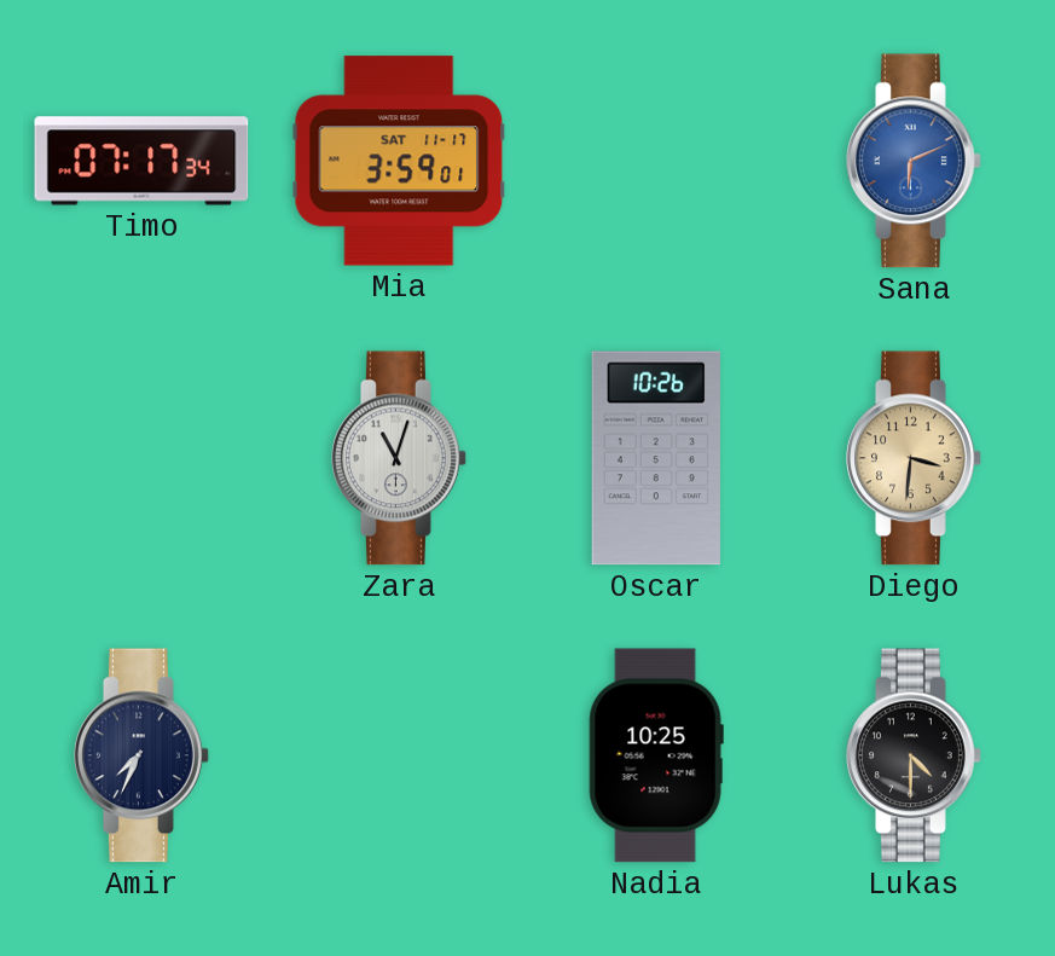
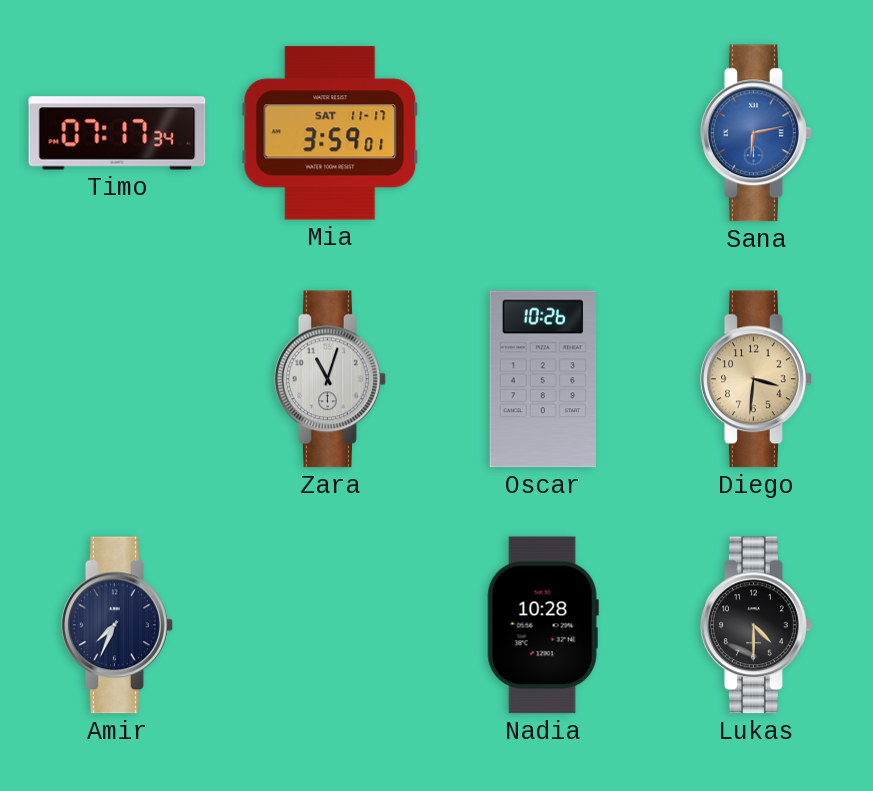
Sana: 6:11 -> 6:13 (757, 133)
Nadia: 10:25 -> 10:28 (543, 625)
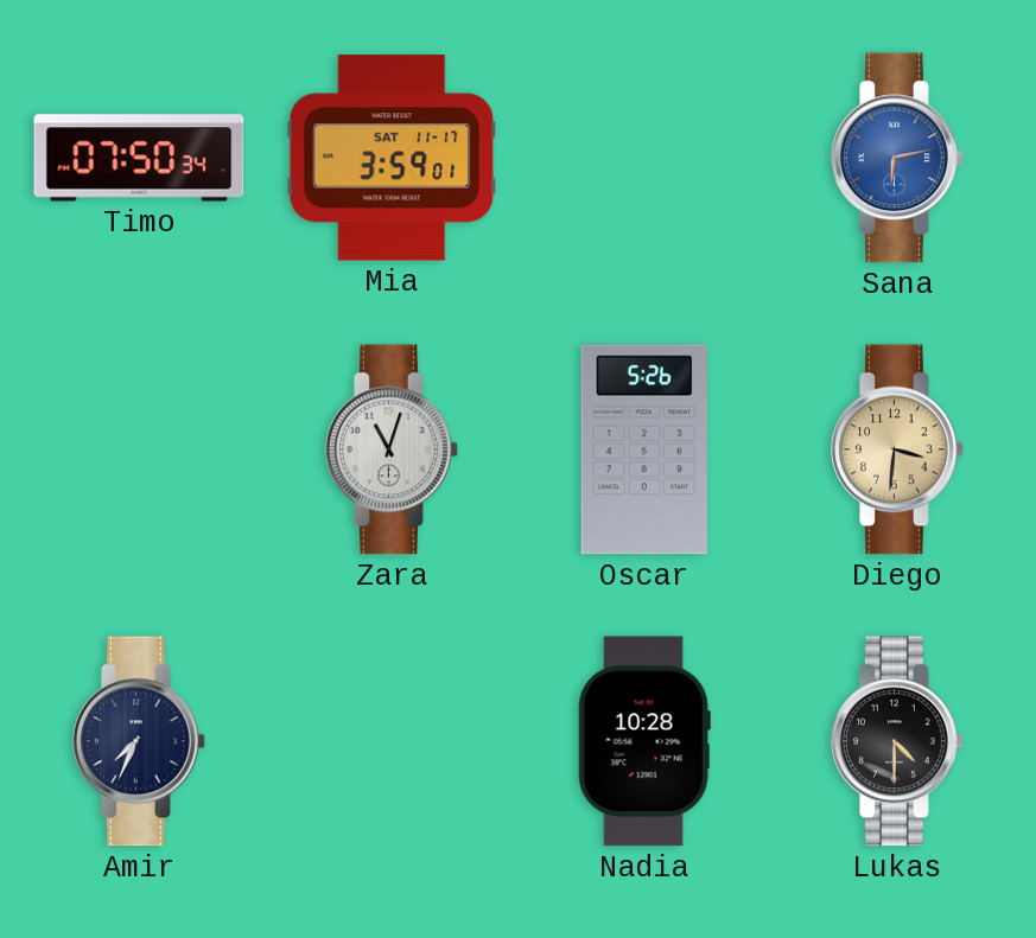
Timo: 07:17 -> 07:50 (139, 158)
Oscar: 10:26 -> 5:26 (644, 449)
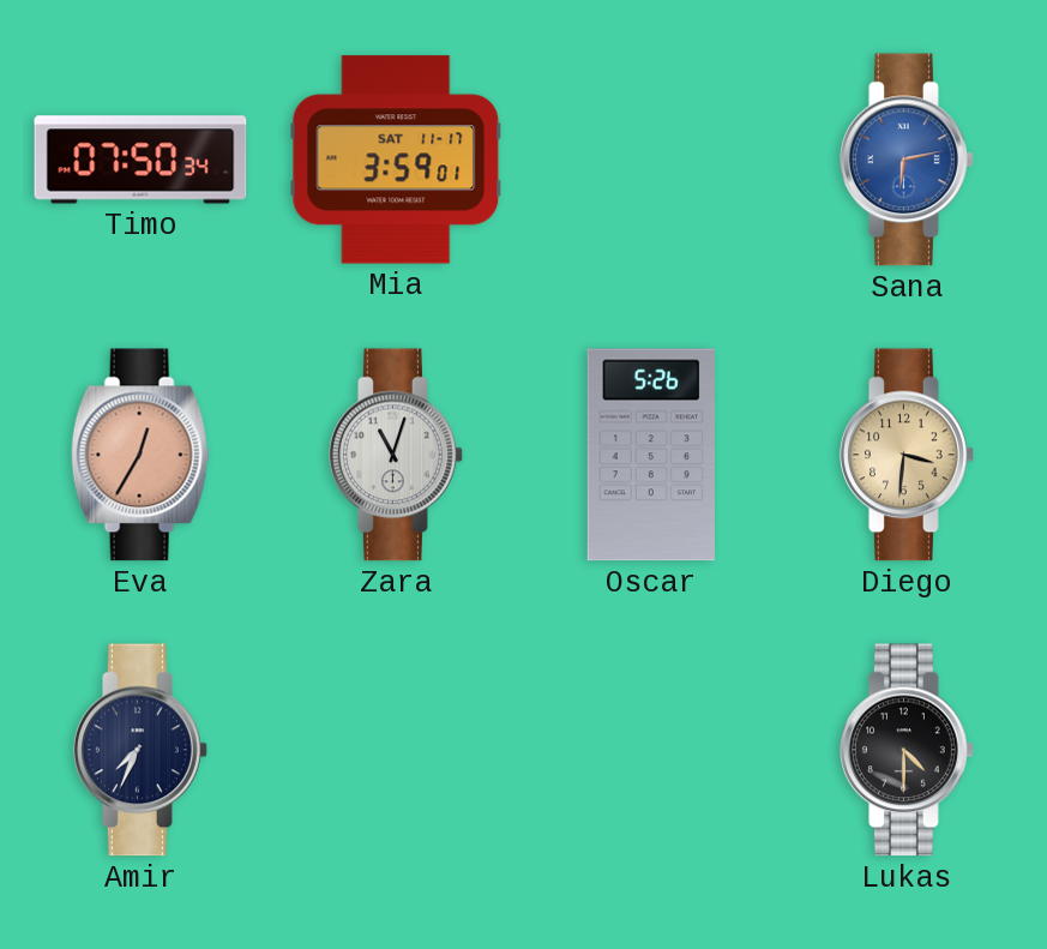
Eva: none -> 12:35 (140, 455)
Nadia: 10:28 -> none (644, 741)
